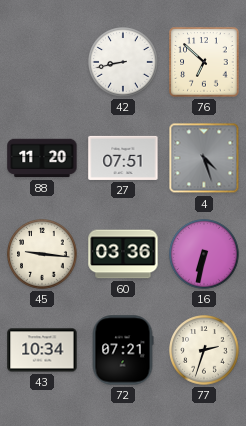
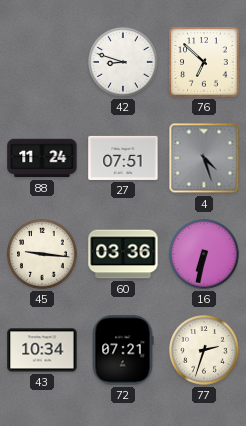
42: 8:43 -> 8:48 (123, 62)
88: 11:20 -> 11:24 (42, 158)
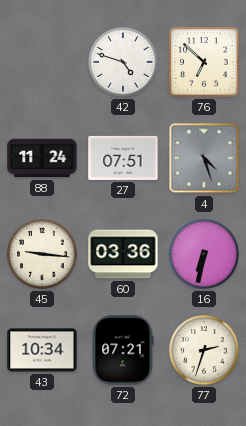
42: 8:48 -> 4:48 (123, 62)
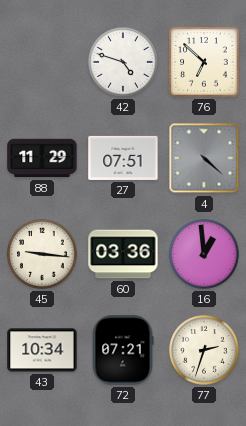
88: 11:24 -> 11:29 (42, 158)
4: 4:27 -> 4:22 (204, 158)
16: 6:32 -> 12:59 (204, 254)
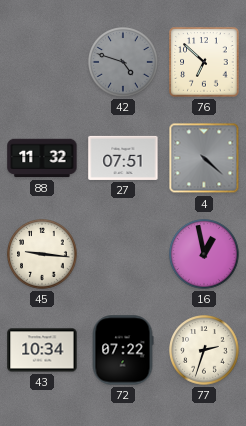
42 dial: white -> grey (123, 62)
88: 11:29 -> 11:32 (42, 158)
60: 03:36 -> none (123, 254)
16: 12:59 -> 12:58 (204, 254)
72: 07:21 -> 07:22 (123, 350)
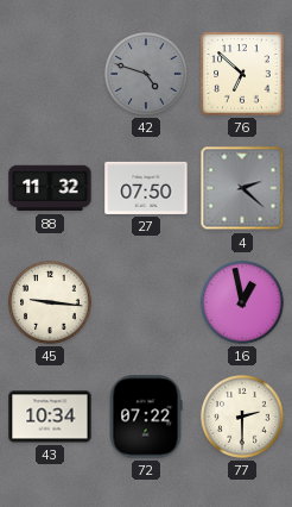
27: 07:51 -> 07:50 (146, 188)
4: 4:22 -> 2:22 (242, 188)
77: 2:33 -> 2:30 (242, 417)
